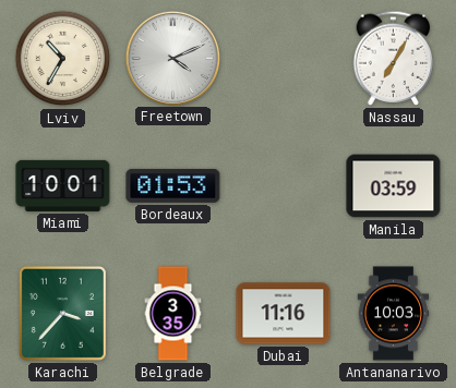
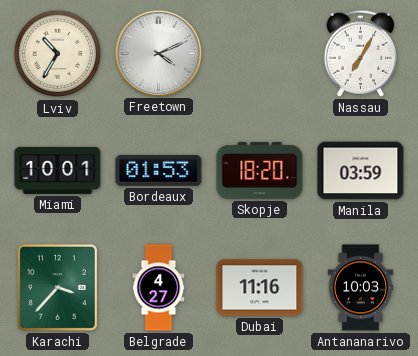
Skopje: none -> 18:20 (260, 170)
Belgrade: 3:35 -> 4:27 (159, 288)
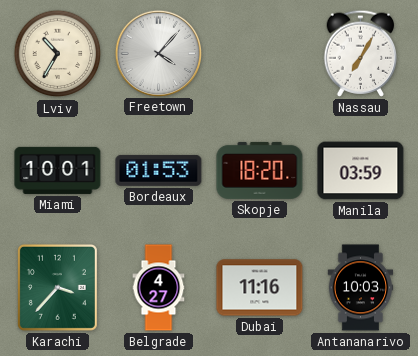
Freetown: 4:11 -> 4:07 (158, 53)
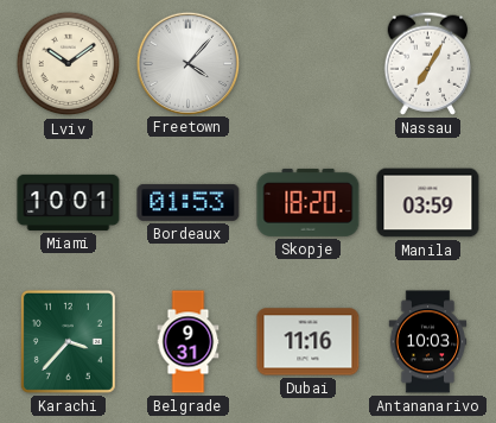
Lviv: 10:35 -> 10:09 (69, 64)
Belgrade: 4:27 -> 9:31 (189, 342)
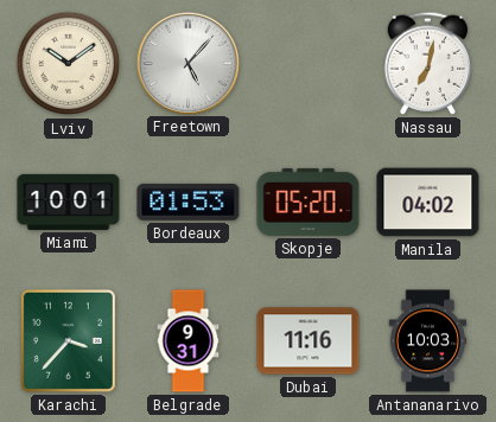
Freetown: 4:07 -> 5:07 (187, 63)
Nassau: 7:05 -> 7:02 (428, 63)
Skopje: 18:20 -> 05:20 (309, 202)
Manila: 03:59 -> 04:02 (428, 203)
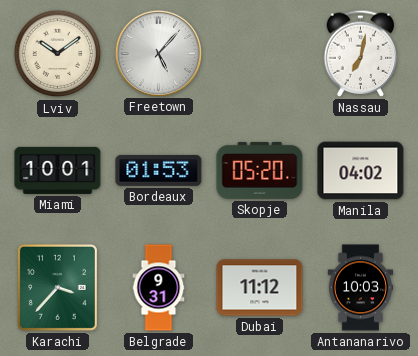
Dubai: 11:16 -> 11:12 (260, 288)
